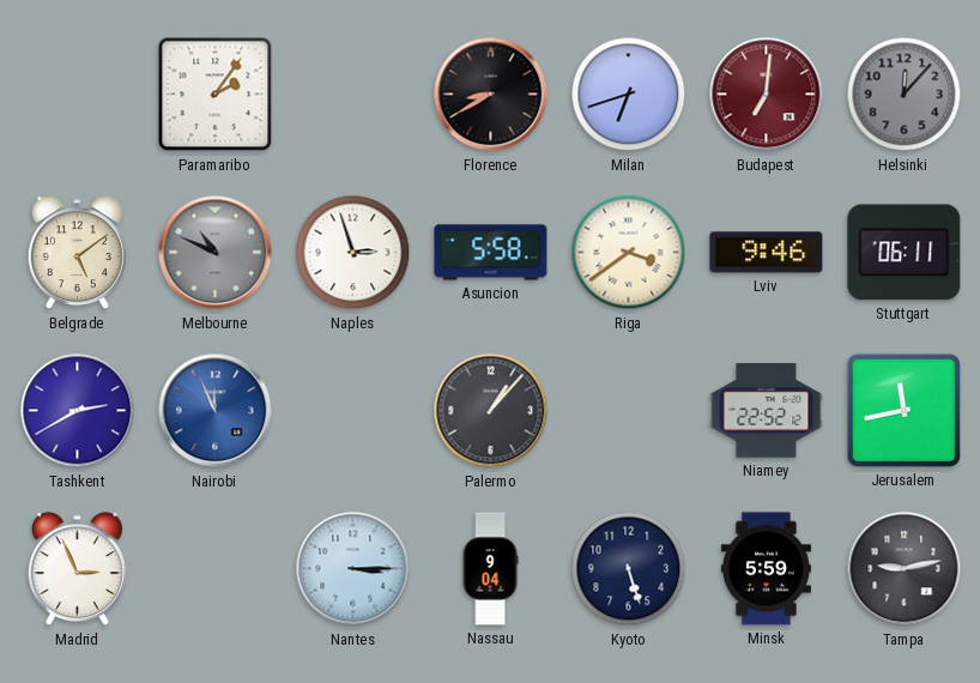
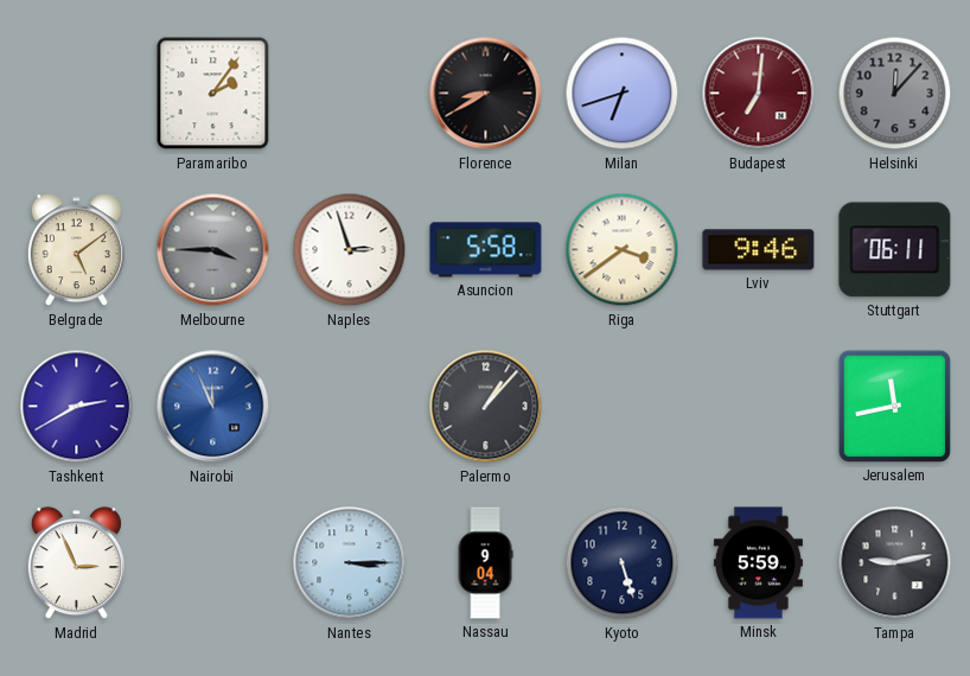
Melbourne: 10:49 -> 3:45 (213, 250)
Niamey: 22:52 -> none (767, 411)
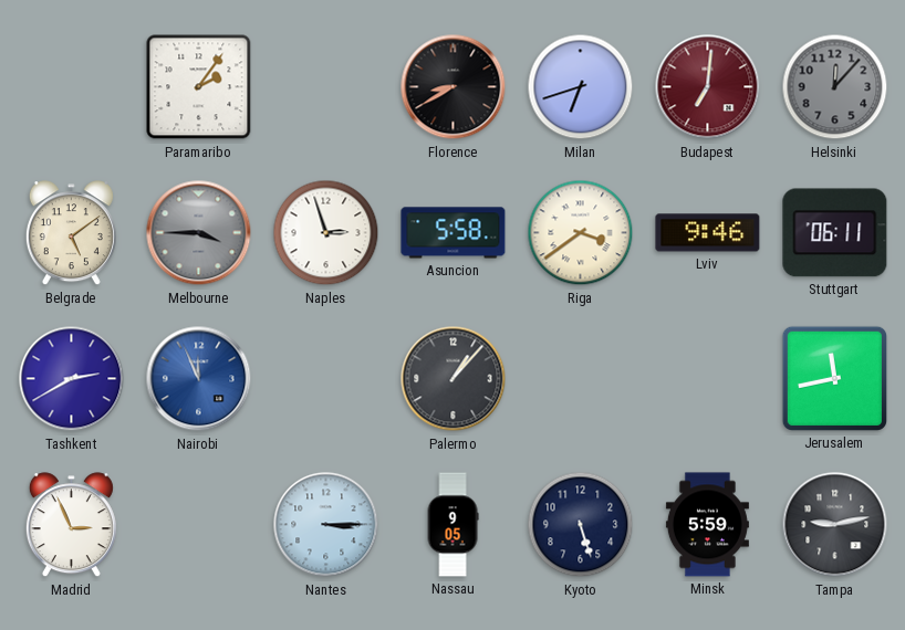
Nassau: 9:04 -> 9:05 (452, 525)
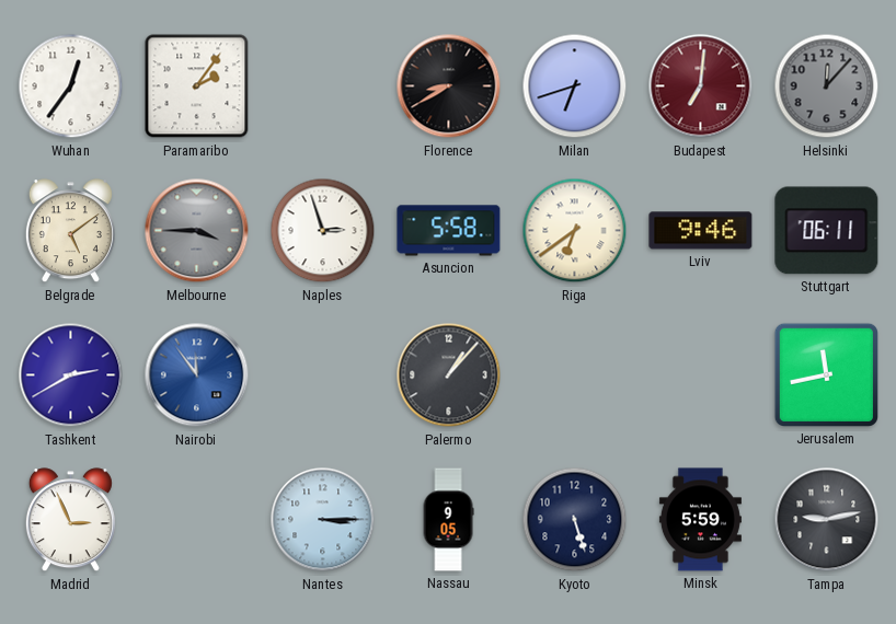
Wuhan: none -> 12:36 (71, 86)
Riga: 3:39 -> 6:39 (575, 231)
Nairobi: 11:56 -> 11:54 (197, 375)
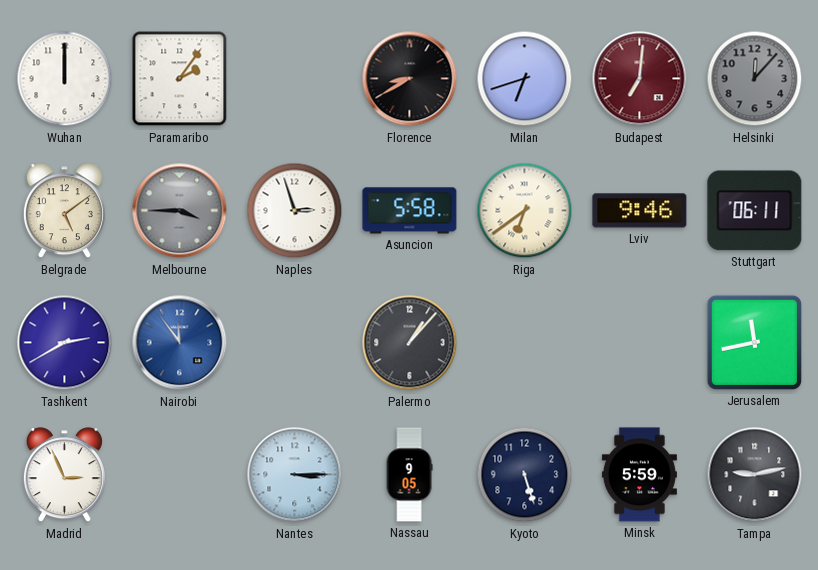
Wuhan: 12:36 -> 12:00 (65, 79)
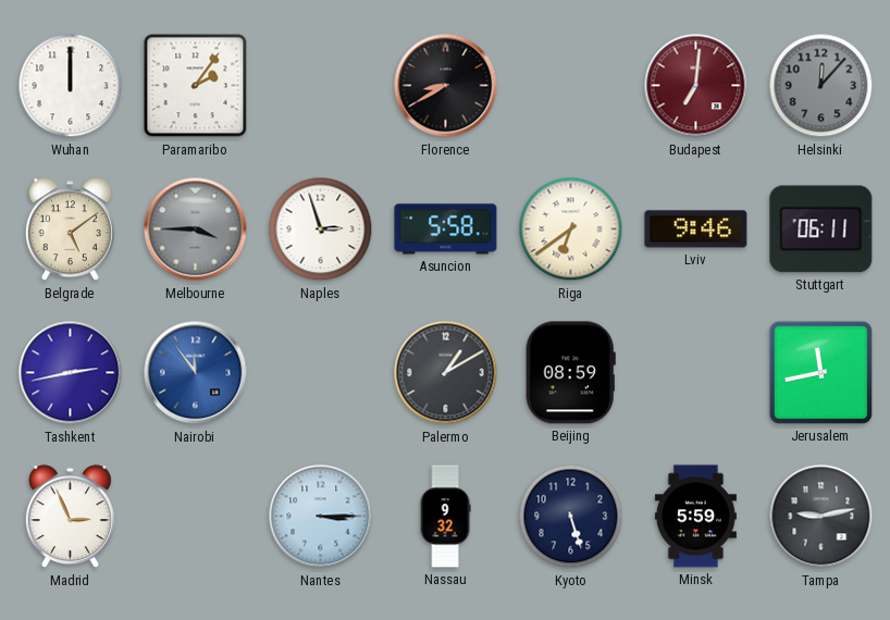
Milan: 6:42 -> none (525, 79)
Tashkent: 2:40 -> 2:43 (71, 373)
Palermo: 1:07 -> 1:10 (446, 373)
Beijing: none -> 08:59 (570, 373)
Nassau: 9:05 -> 9:32 (445, 517)
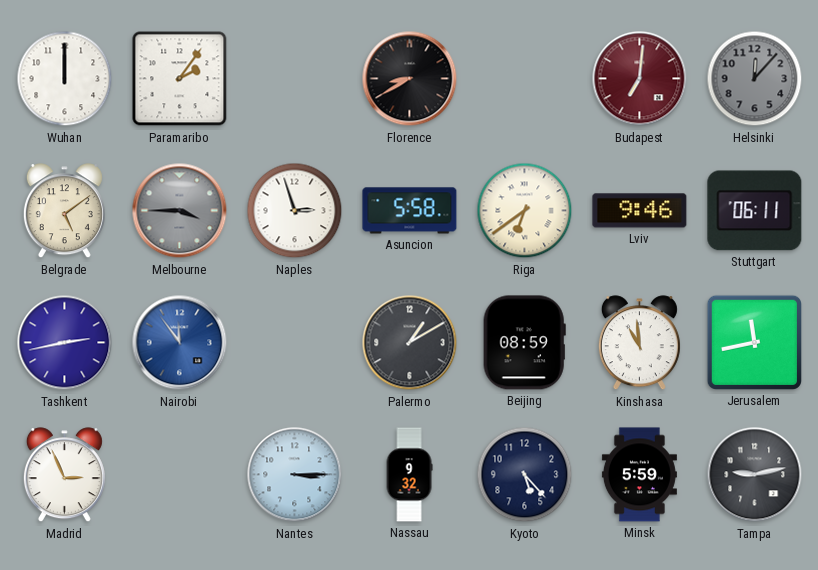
Kinshasa: none -> 10:59 (639, 343)
Kyoto: 5:27 -> 5:23 (525, 475)
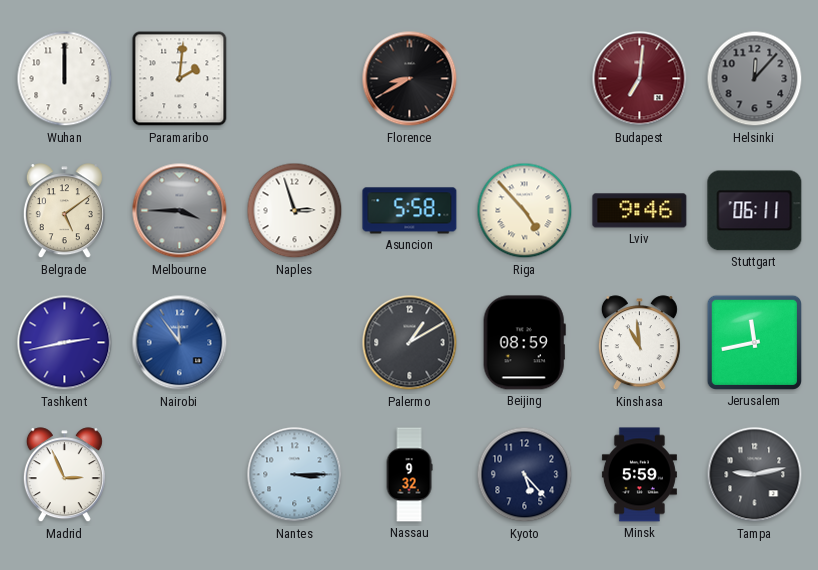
Paramaribo: 2:06 -> 2:01 (180, 79)
Riga: 6:39 -> 4:53 (525, 211)
